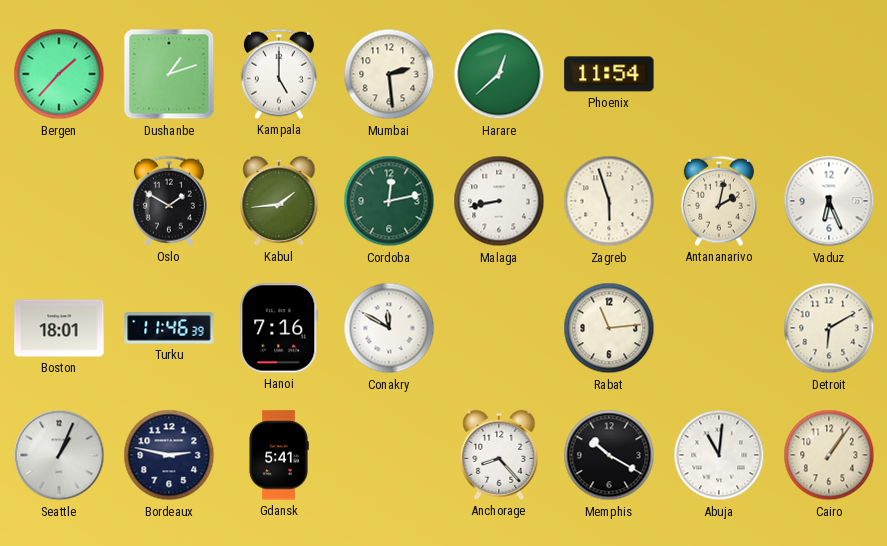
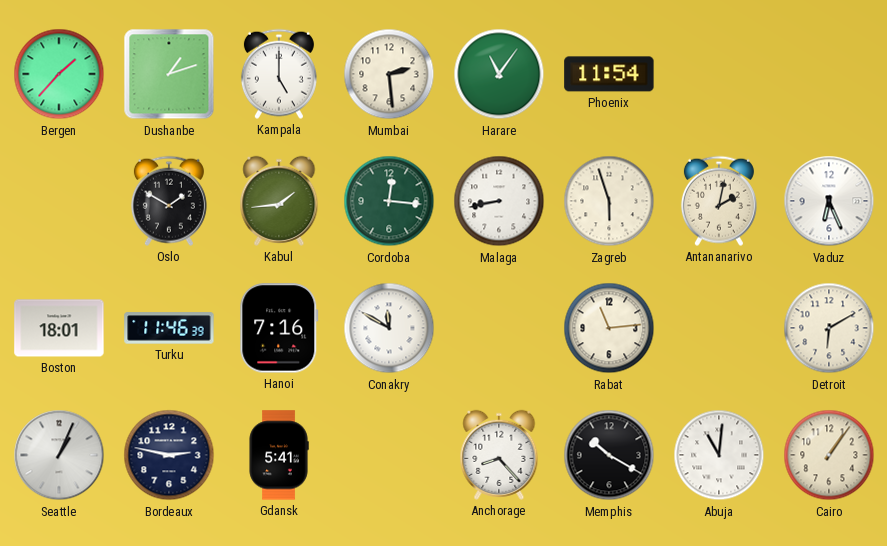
Harare: 12:38 -> 11:06 (499, 74)
Cordoba: 12:13 -> 12:16 (389, 201)
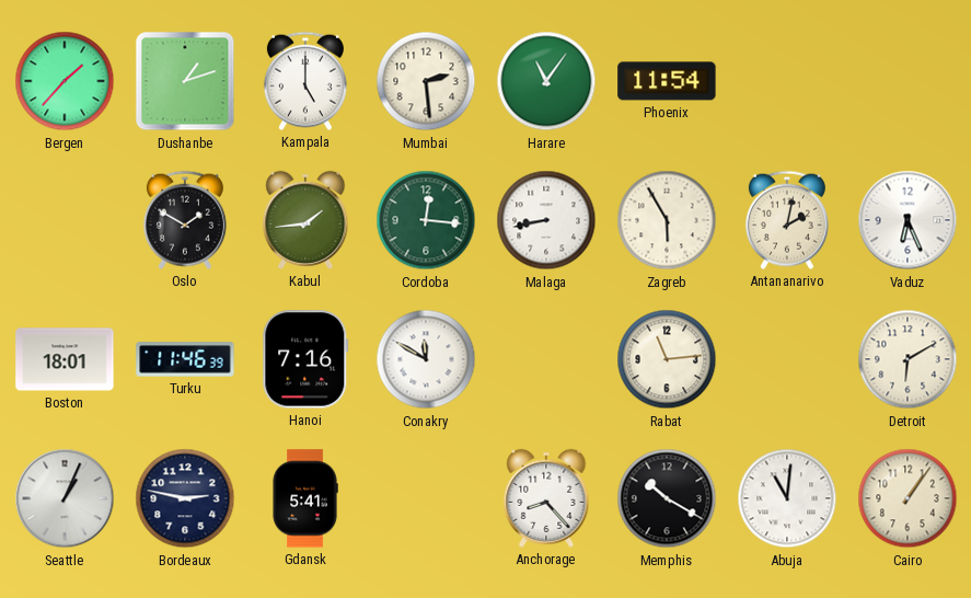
Zagreb: 5:57 -> 5:55 (667, 220)
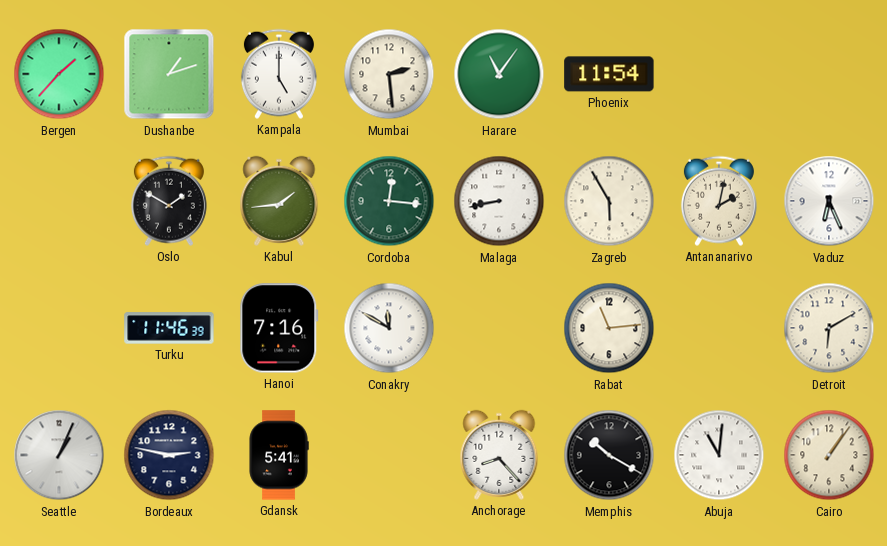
Boston: 18:01 -> none (65, 359)
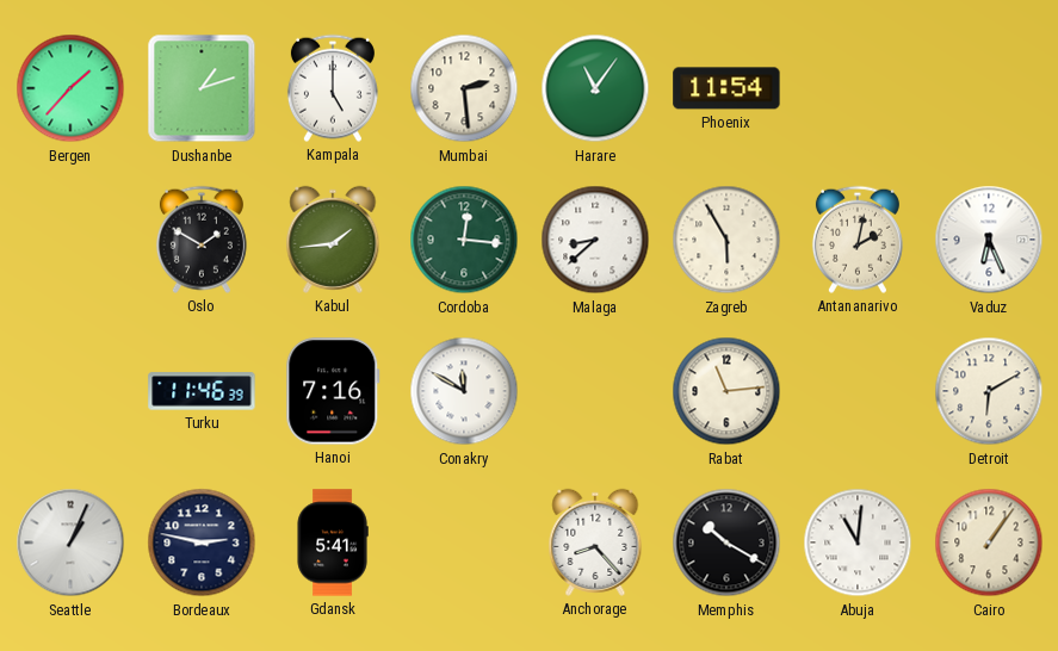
Malaga: 8:43 -> 8:38 (595, 240)
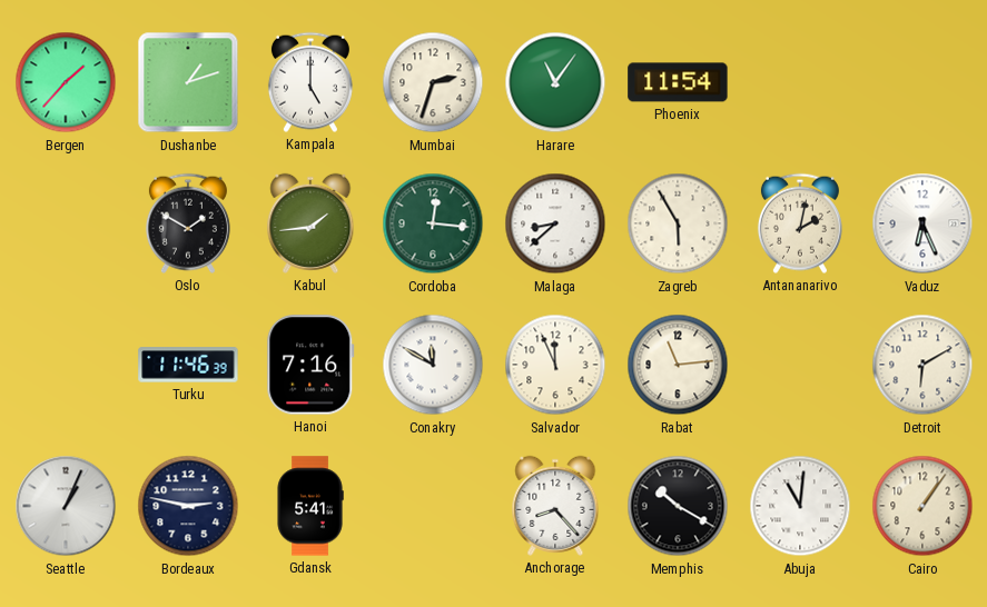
Mumbai: 2:29 -> 2:33 (433, 82)
Salvador: none -> 11:56 (555, 365)
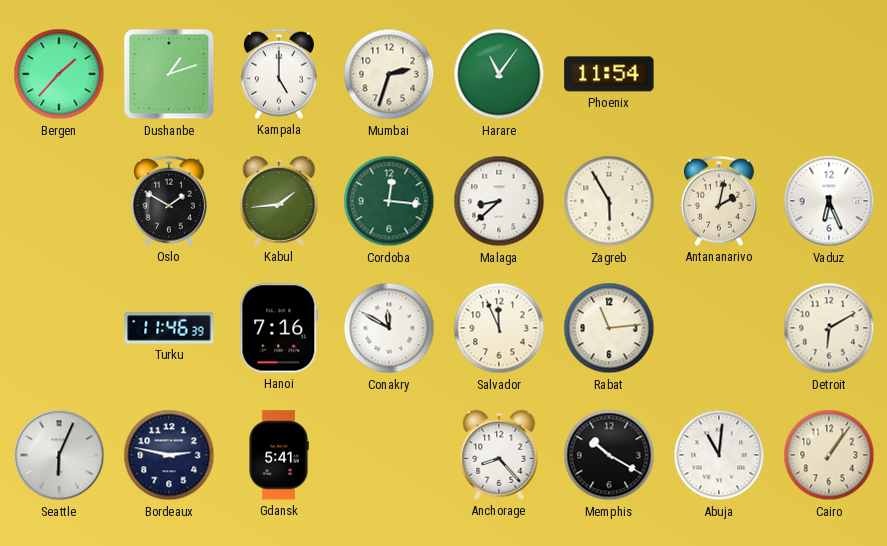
Seattle: 1:04 -> 6:04 (59, 455)
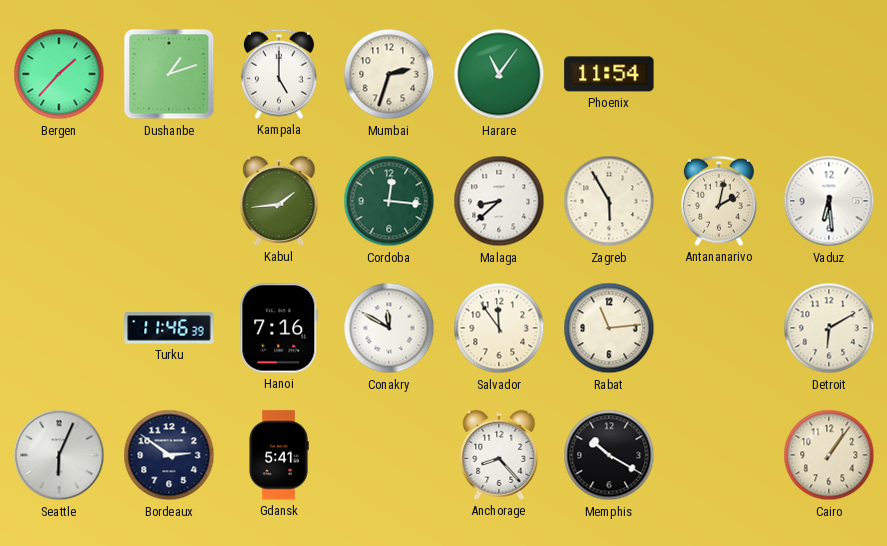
Oslo: 1:50 -> none (169, 201)
Vaduz: 6:26 -> 6:29 (829, 201)
Salvador: 11:56 -> 11:54 (499, 328)
Bordeaux: 2:47 -> 2:51 (169, 455)
Abuja: 11:01 -> none (719, 455)
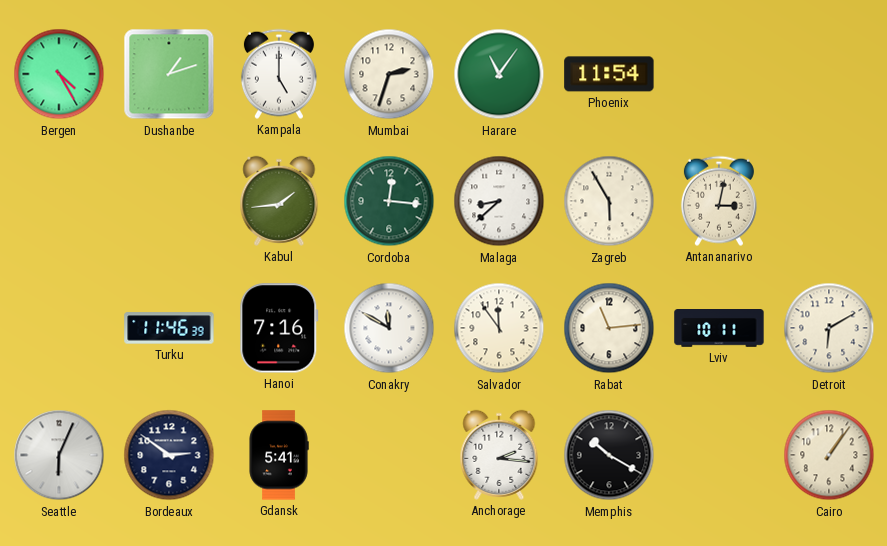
Bergen: 1:37 -> 4:25 (59, 74)
Antananarivo: 2:02 -> 3:02 (719, 201)
Vaduz: 6:29 -> none (829, 201)
Lviv: none -> 10:11 (719, 328)
Anchorage: 8:23 -> 2:16 (499, 455)
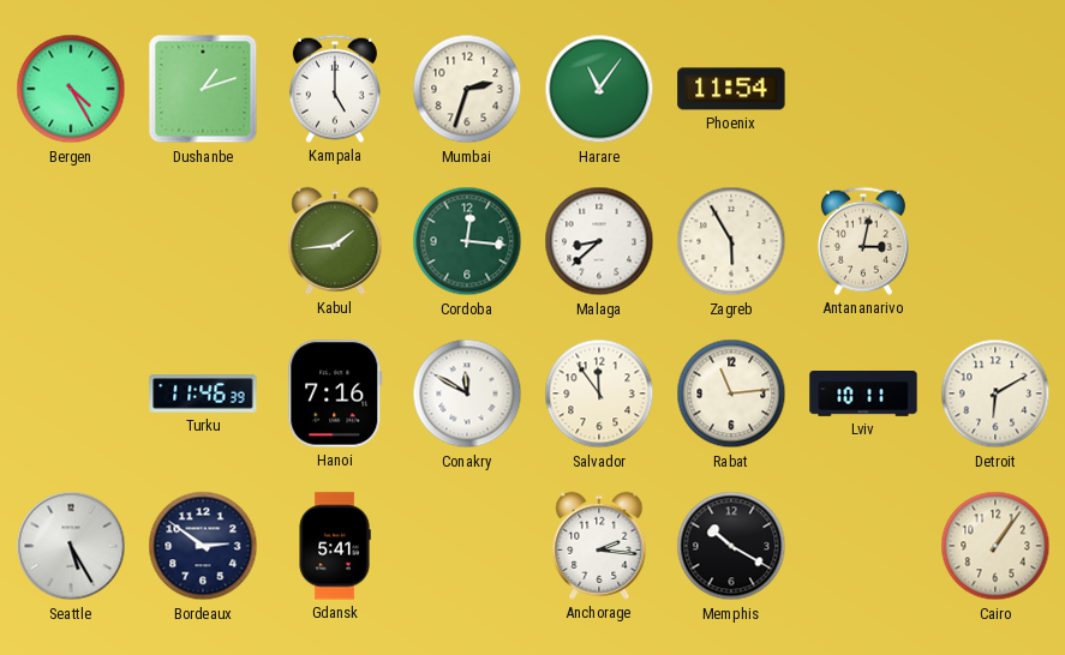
Seattle: 6:04 -> 5:25 (71, 546)
